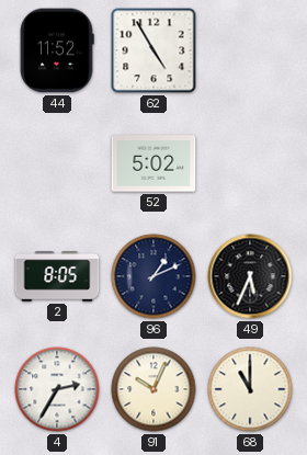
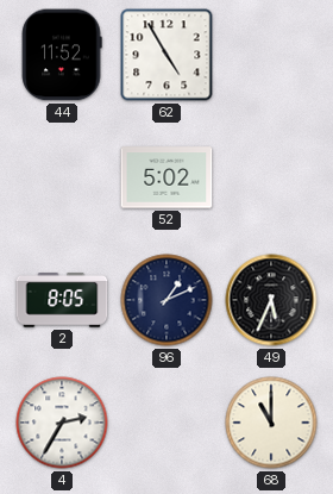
91: 10:04 -> none (153, 389)
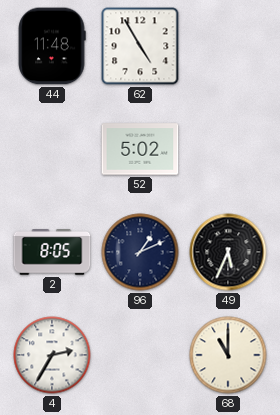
44: 11:52 -> 11:48 (52, 46)
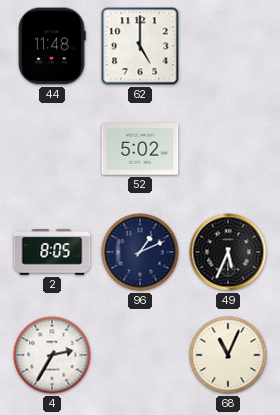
62: 4:55 -> 5:00 (140, 46)
68: 11:00 -> 11:04 (228, 355)
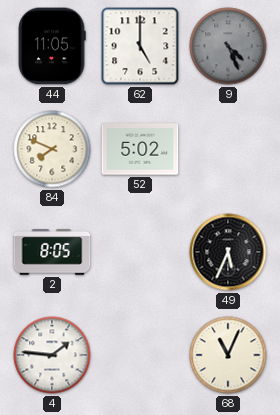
44: 11:48 -> 11:05 (52, 46)
9: none -> 4:26 (228, 46)
84: none -> 7:49 (52, 149)
96: 1:11 -> none (140, 252)
4: 2:35 -> 1:46 (52, 355)
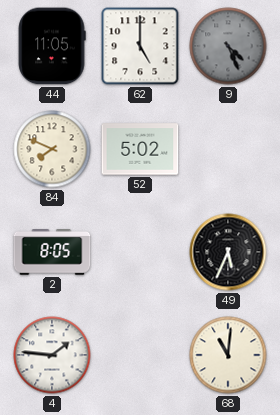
68: 11:04 -> 11:01 (228, 355)
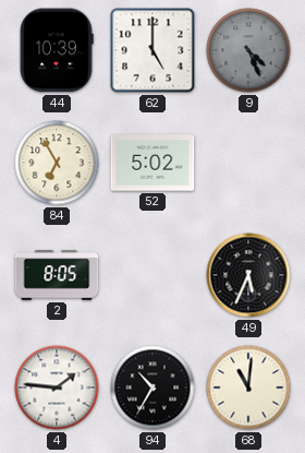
44: 11:05 -> 10:39 (57, 50)
84: 7:49 -> 6:55 (57, 163)
94: none -> 10:35 (152, 388)
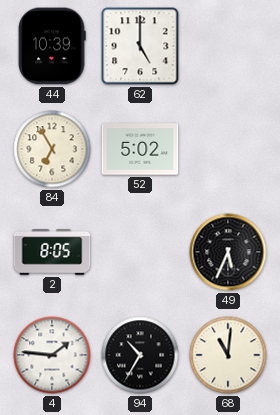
9: 4:26 -> none (248, 50)
